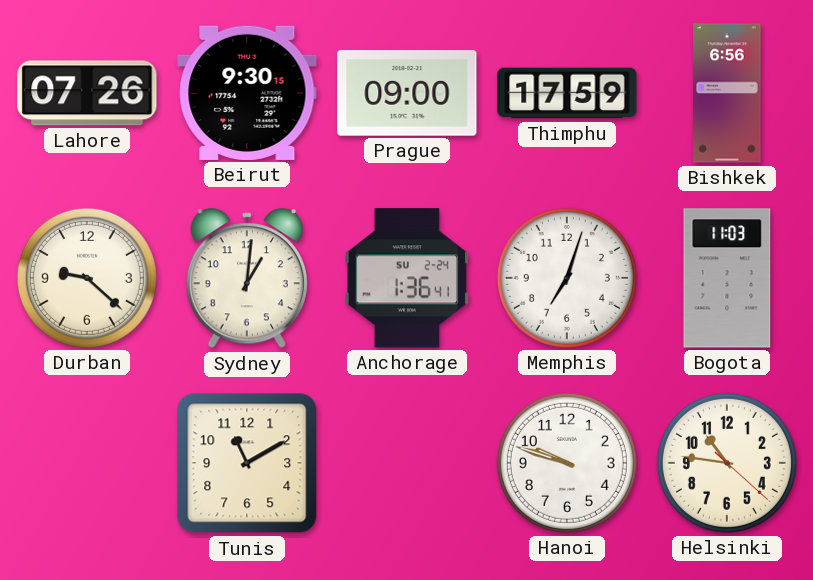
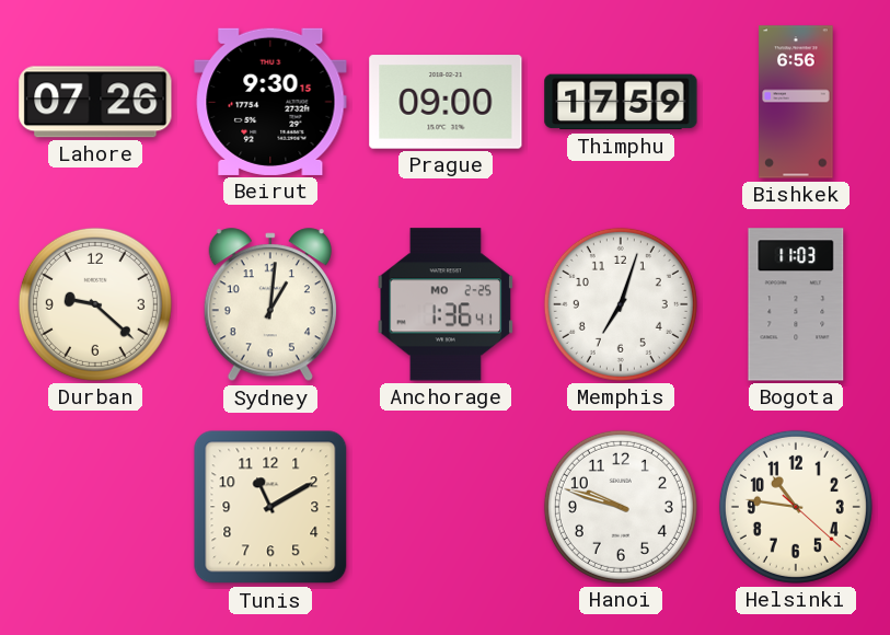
Anchorage date: SU 2-24 -> MO 2-25 (446, 304)
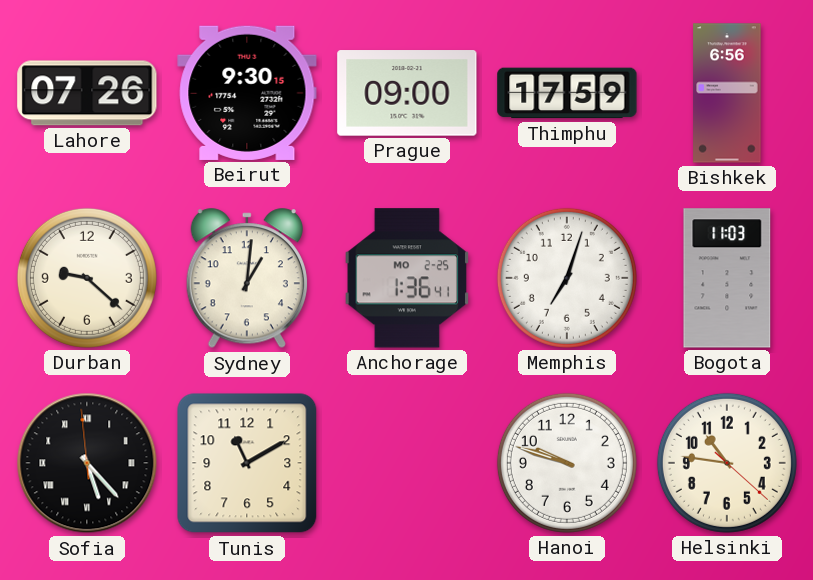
Sofia: none -> 5:22 (87, 463)
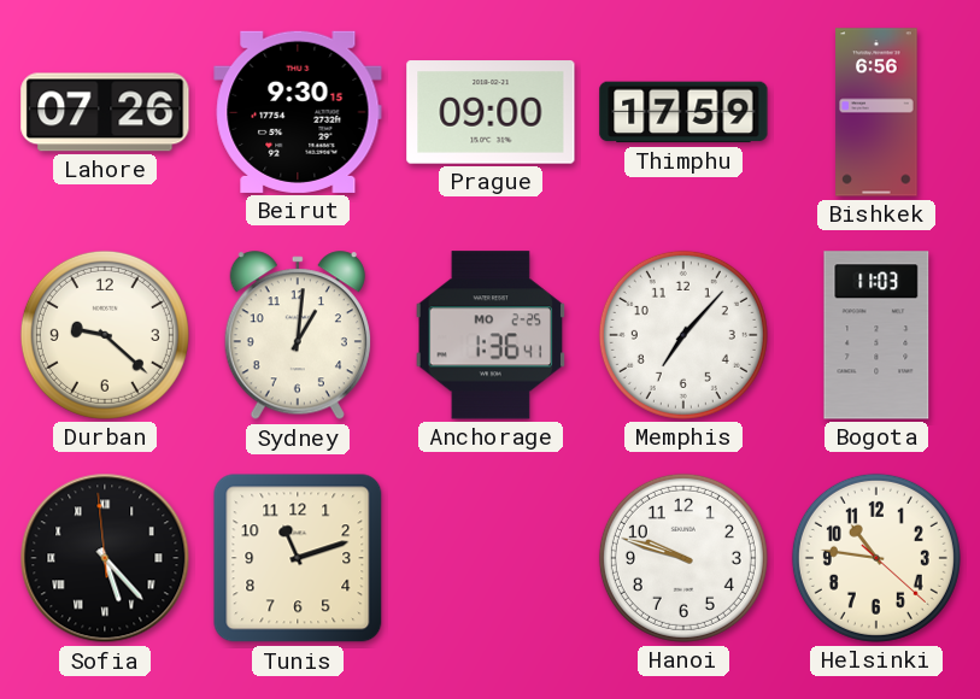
Memphis: 7:03 -> 7:07 (683, 335)
Tunis: 11:10 -> 11:12 (298, 558)
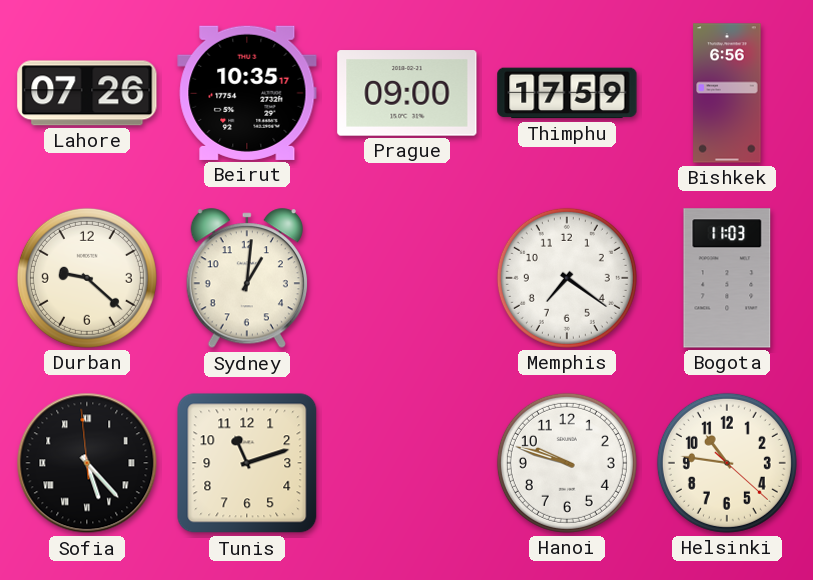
Beirut: 9:30 -> 10:35 (247, 93)
Anchorage: 1:36 -> none (491, 335)
Memphis: 7:07 -> 7:21 (567, 278)
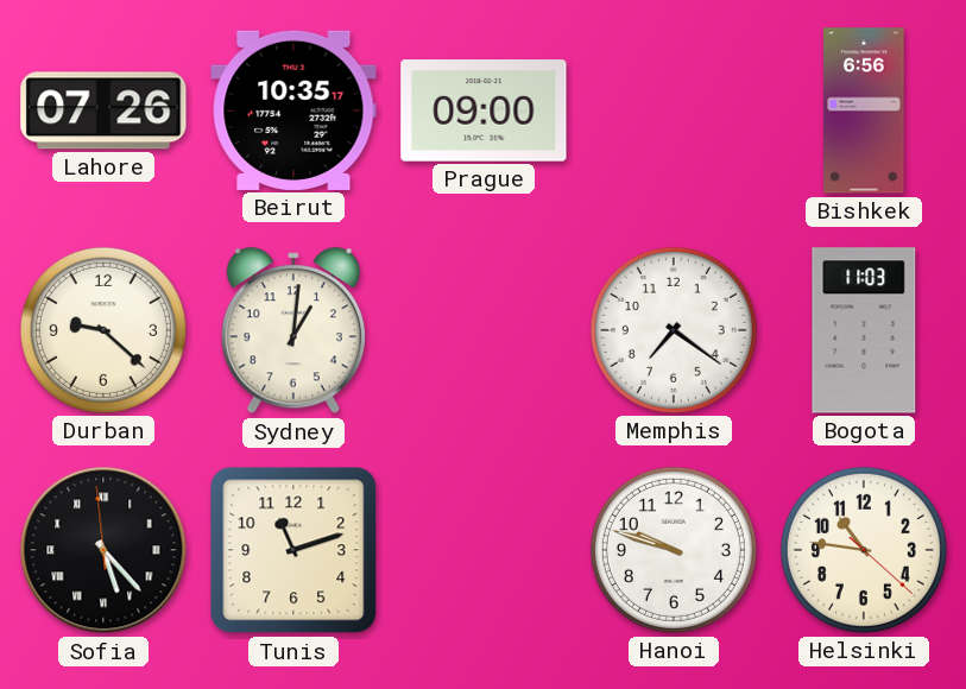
Thimphu: 17:59 -> none (567, 93)
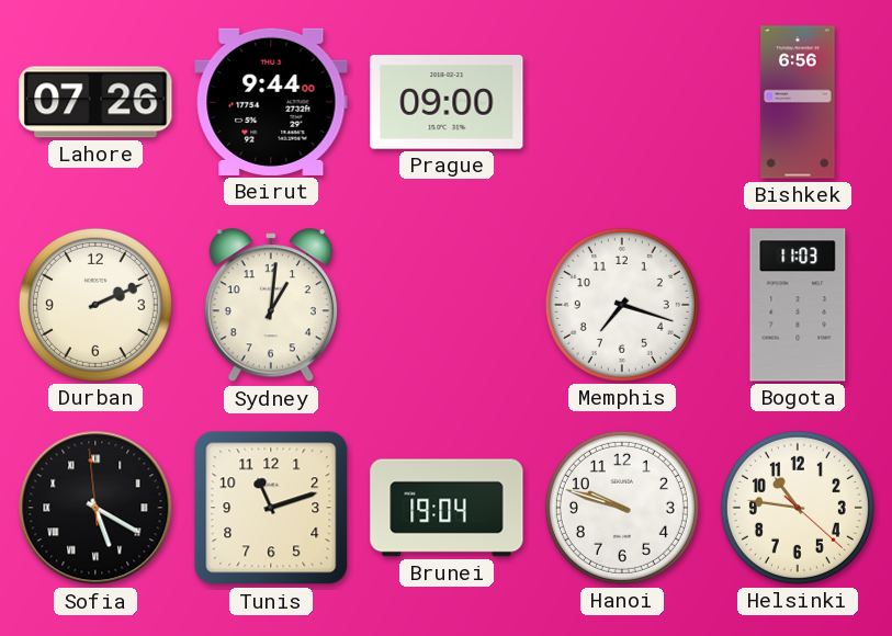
Beirut: 10:35 -> 9:44 (271, 102)
Durban: 9:22 -> 2:11 (95, 305)
Memphis: 7:21 -> 7:18 (622, 305)
Sofia: 5:22 -> 5:19 (95, 508)
Brunei: none -> 19:04 (447, 508)
